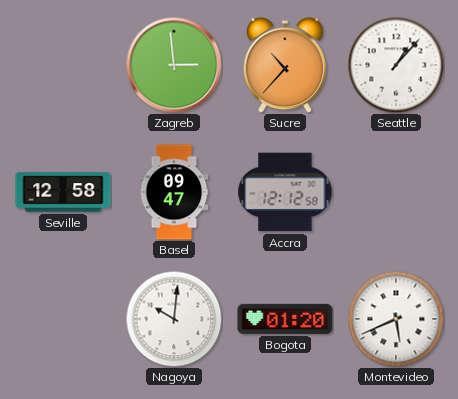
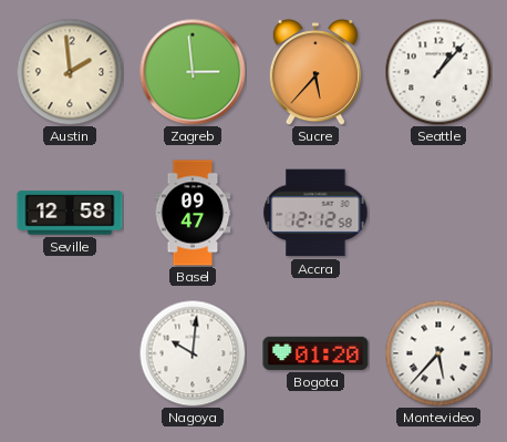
Austin: none -> 1:59 (70, 72)
Sucre: 10:37 -> 5:37 (315, 72)
Montevideo: 5:41 -> 5:37 (438, 353)
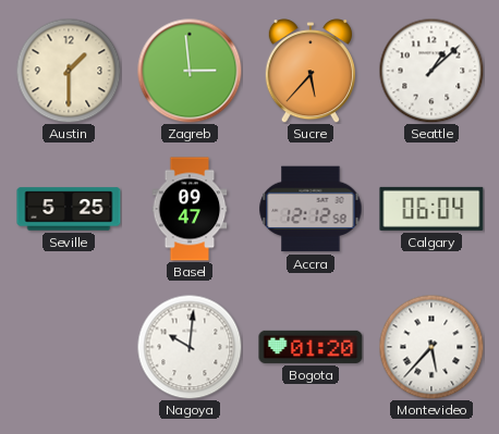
Austin: 1:59 -> 1:30 (69, 71)
Seattle: 1:07 -> 1:08 (431, 71)
Seville: 12:58 -> 5:25 (69, 209)
Calgary: none -> 06:04 (431, 209)
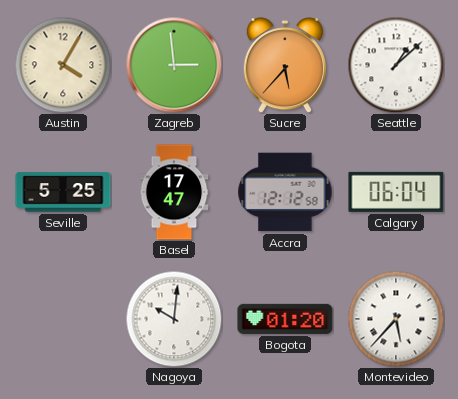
Austin: 1:30 -> 4:05 (63, 65)
Basel: 09:47 -> 17:47 (174, 192)
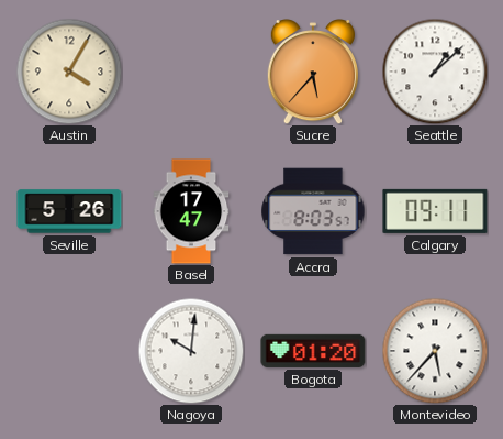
Zagreb: 2:59 -> none (174, 65)
Seville: 5:25 -> 5:26 (69, 211)
Accra: 12:12 -> 8:03 (313, 211)
Calgary: 06:04 -> 09:11 (435, 211)
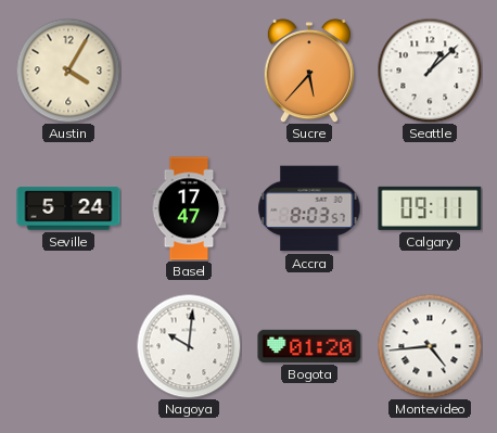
Seville: 5:26 -> 5:24 (68, 208)
Montevideo: 5:37 -> 4:44 (430, 346)
